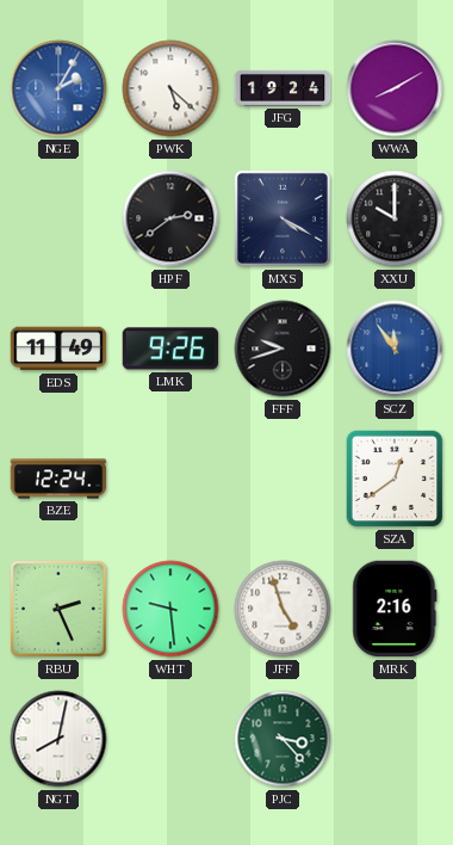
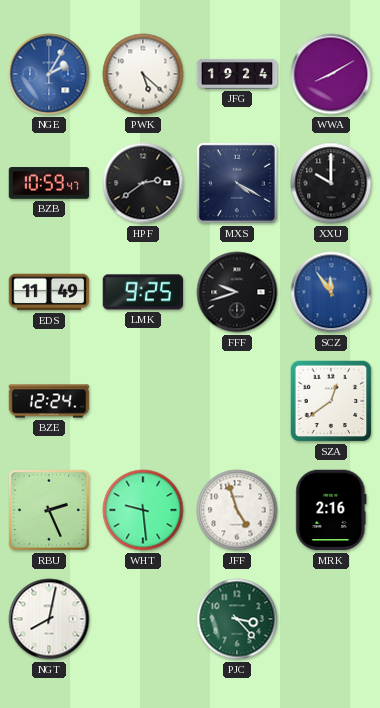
BZB: none -> 10:59 (49, 183)
LMK: 9:26 -> 9:25 (143, 292)
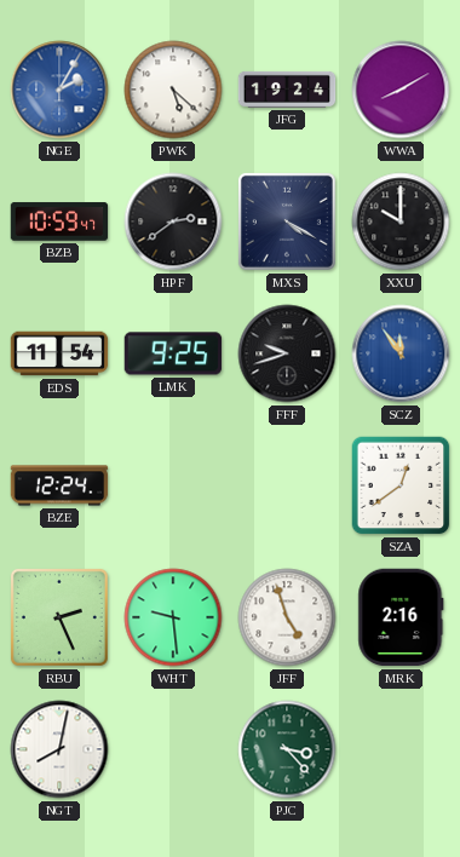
EDS: 11:49 -> 11:54 (59, 353)
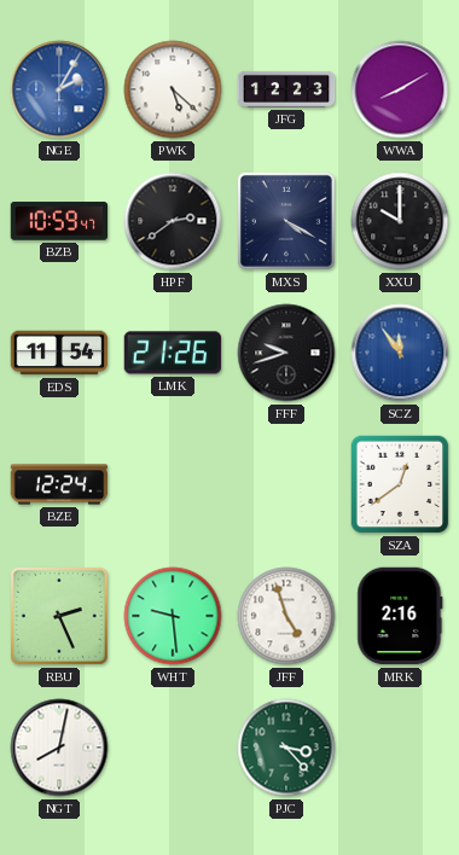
JFG: 19:24 -> 12:23 (286, 89)
LMK: 9:25 -> 21:26 (173, 353)
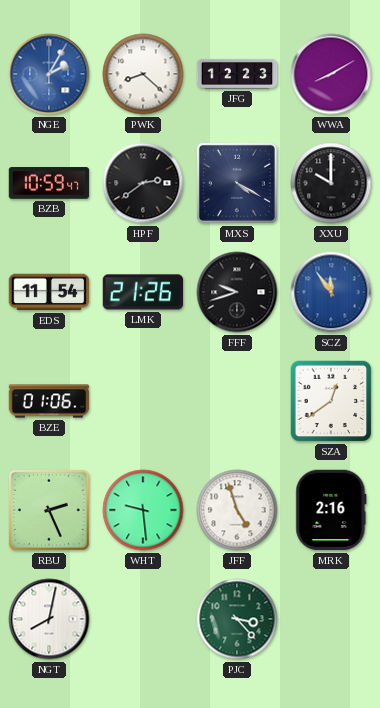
PWK: 5:22 -> 8:22 (143, 74)
BZE: 12:24 -> 01:06 (49, 401)
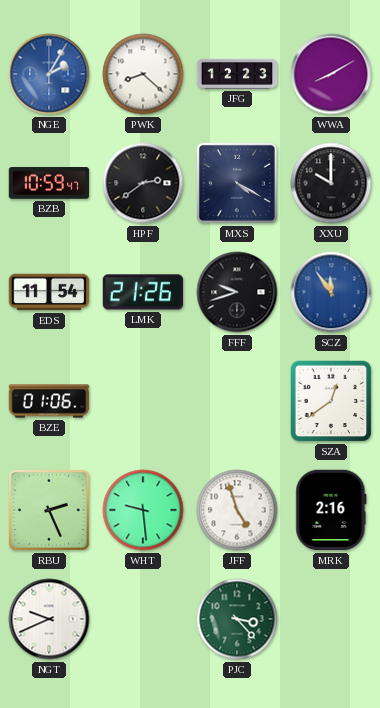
NGT: 8:02 -> 9:41 (49, 619)
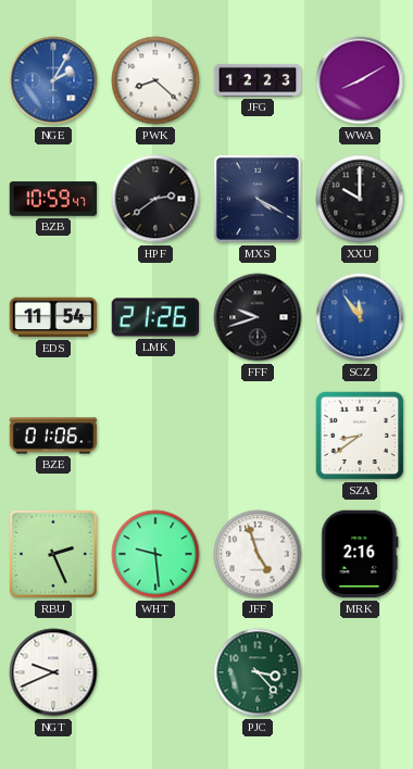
SZA: 12:39 -> 8:39 (360, 436)
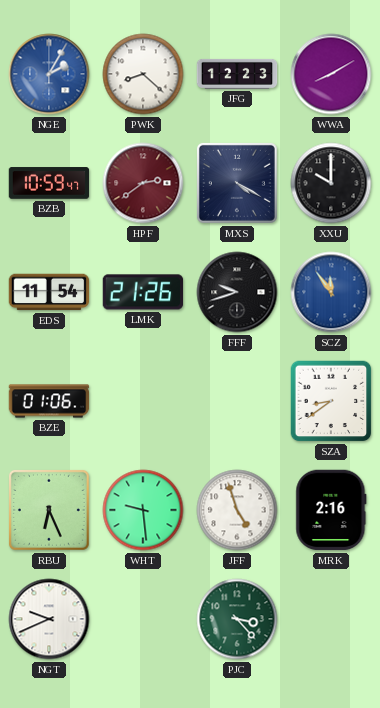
HPF dial: black -> burgundy (143, 183)
RBU: 2:26 -> 6:26 (49, 510)
